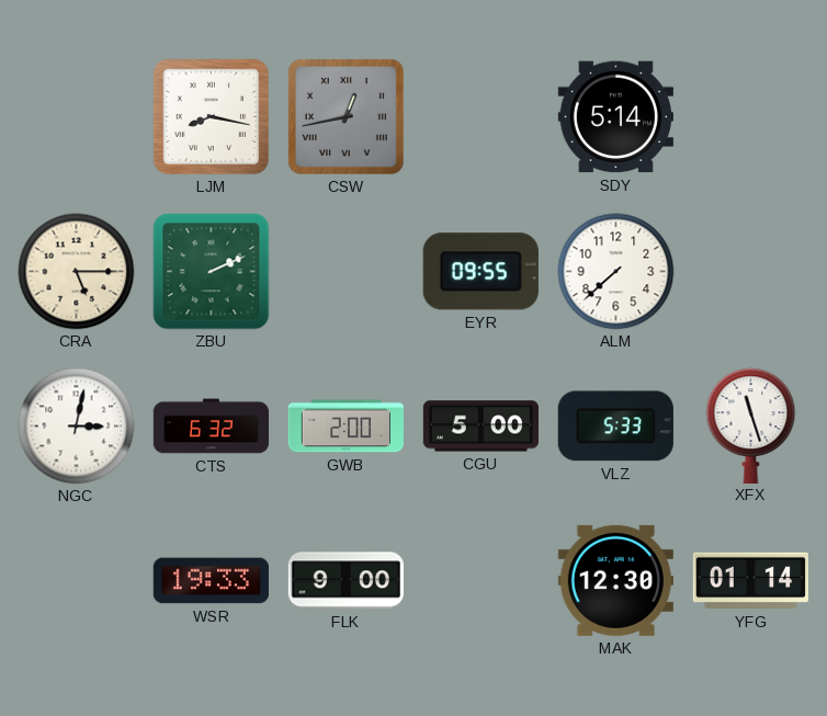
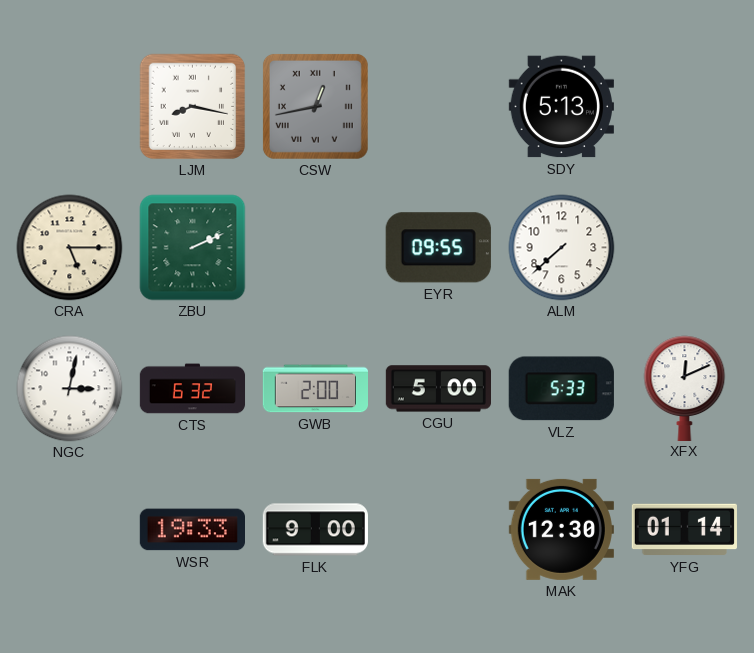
SDY: 5:14 -> 5:13 (561, 107)
XFX: 11:27 -> 12:11 (685, 388)
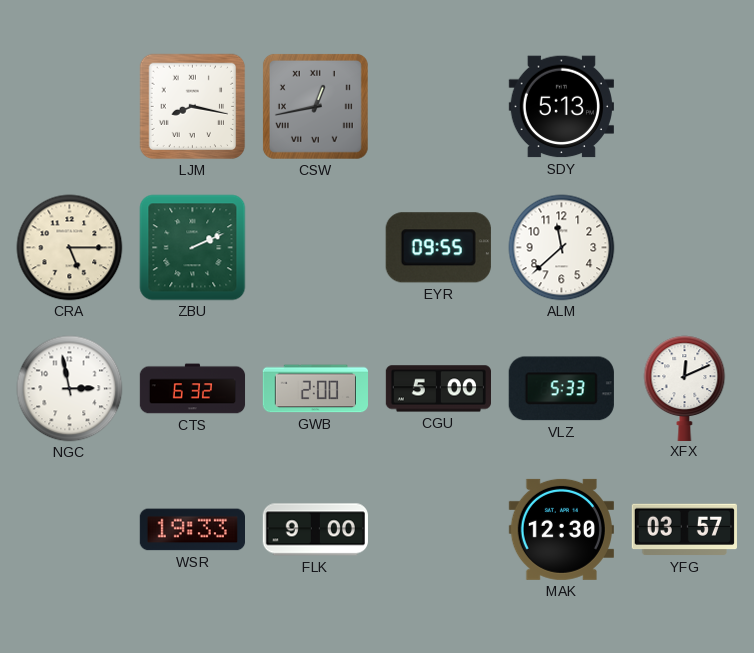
ALM: 7:38 -> 11:38 (562, 248)
NGC: 3:02 -> 2:58 (70, 389)
YFG: 01:14 -> 03:57 (684, 530)
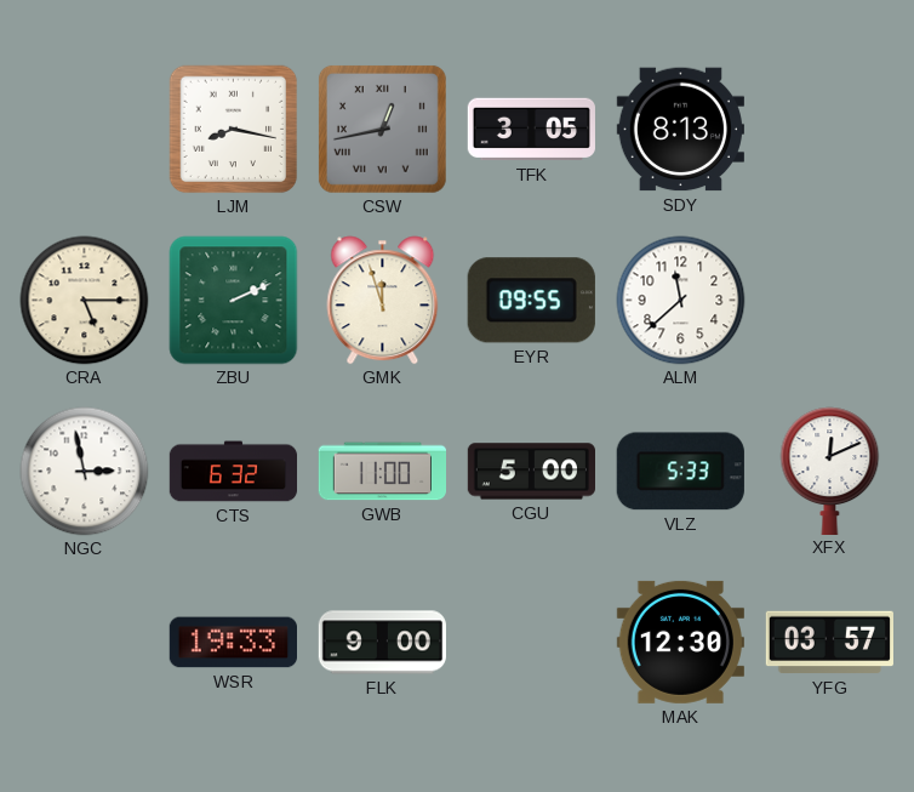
TFK: none -> 3:05 (531, 130)
SDY: 5:13 -> 8:13 (680, 130)
GMK: none -> 11:57 (383, 301)
GWB: 2:00 -> 11:00 (382, 472)
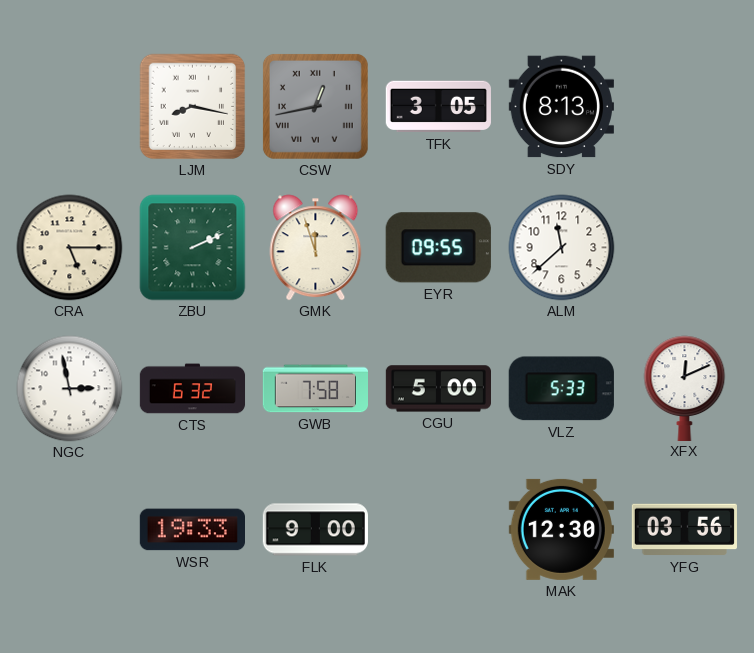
GWB: 11:00 -> 7:58 (315, 389)
YFG: 03:57 -> 03:56 (684, 530)
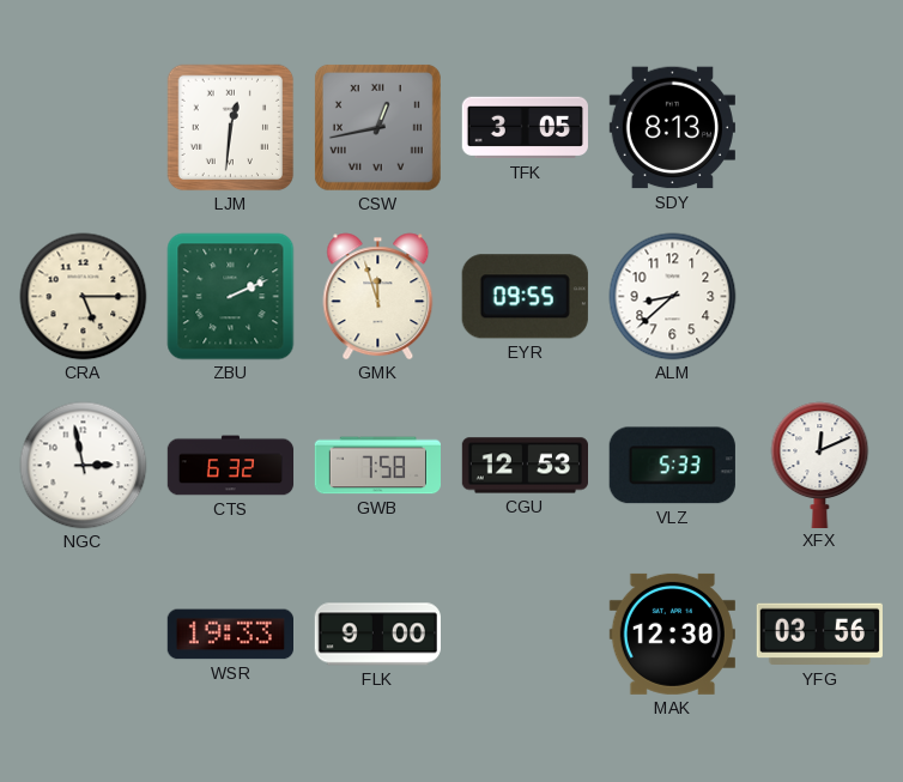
LJM: 8:17 -> 12:31 (231, 128)
ALM: 11:38 -> 8:38 (673, 297)
CGU: 5:00 -> 12:53 (525, 466)
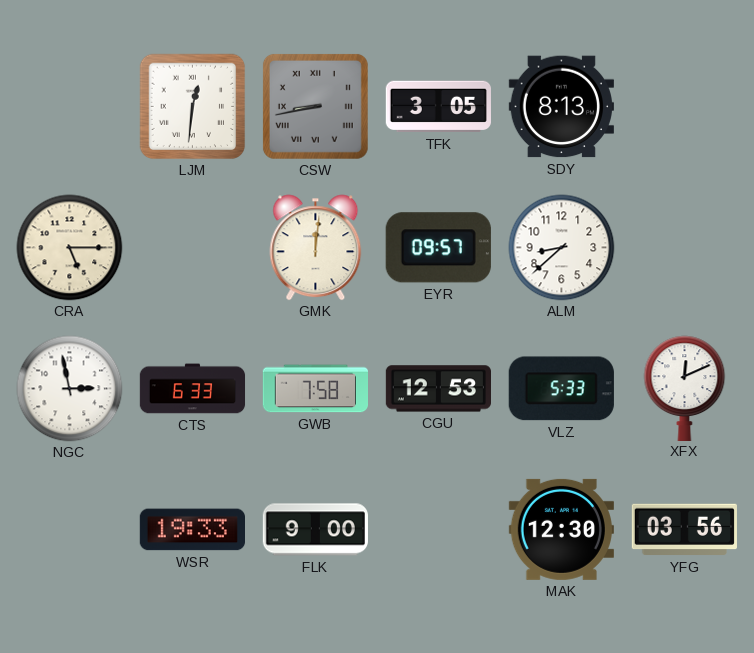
CSW: 12:43 -> 8:43 (315, 106)
ZBU: 2:11 -> none (231, 297)
GMK: 11:57 -> 12:01 (316, 248)
EYR: 09:55 -> 09:57 (438, 248)
CTS: 6:32 -> 6:33 (193, 389)
